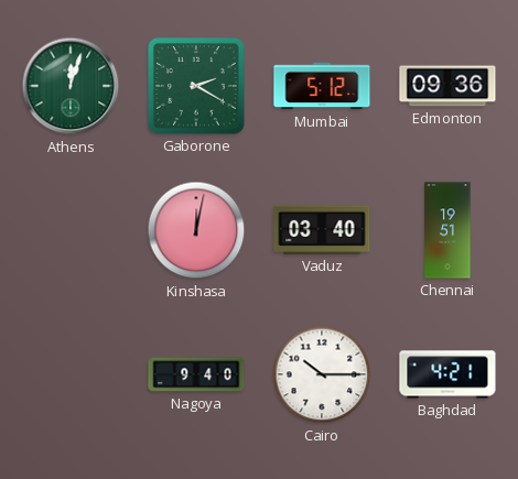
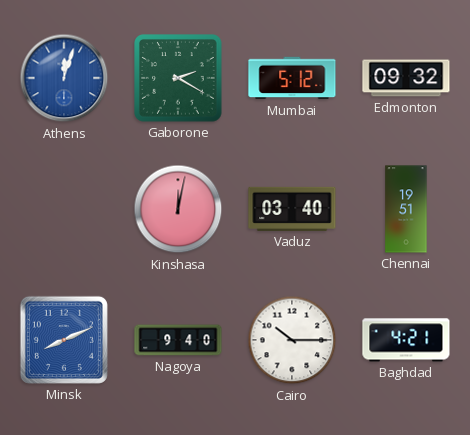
Athens dial: green -> blue (64, 78)
Edmonton: 09:36 -> 09:32 (406, 78)
Minsk: none -> 8:11 (64, 340)
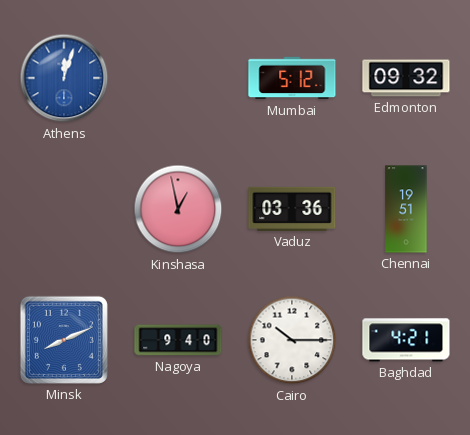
Gaborone: 2:20 -> none (178, 78)
Kinshasa: 12:02 -> 12:58 (178, 209)
Vaduz: 03:40 -> 03:36 (292, 209)
